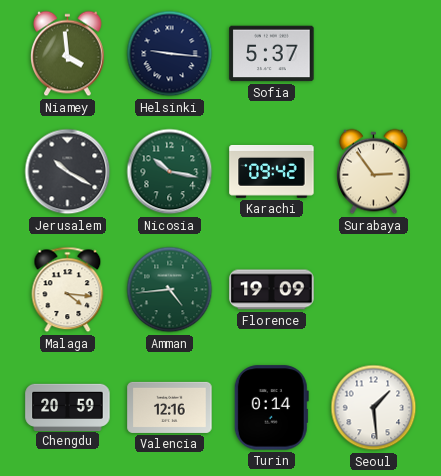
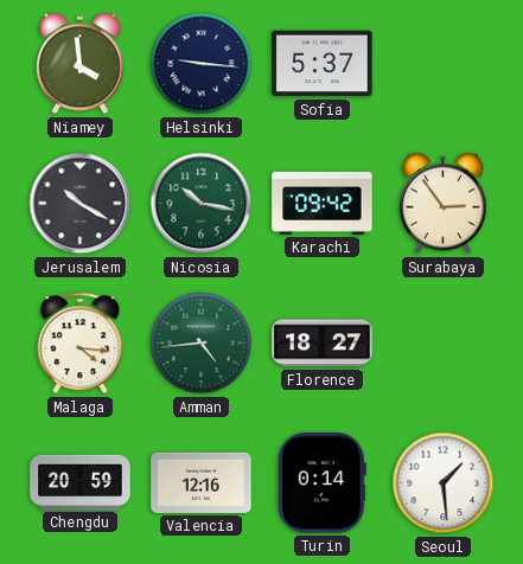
Florence: 19:09 -> 18:27 (323, 344)
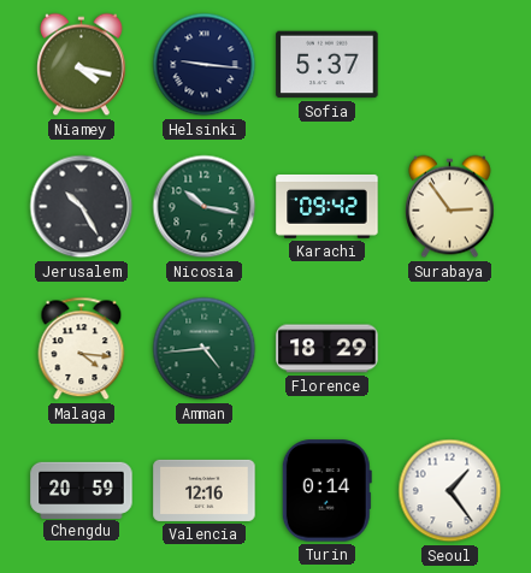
Niamey: 3:59 -> 4:17 (82, 65)
Jerusalem: 10:20 -> 10:25 (82, 207)
Florence: 18:27 -> 18:29 (328, 349)
Seoul: 1:29 -> 1:24 (450, 491)
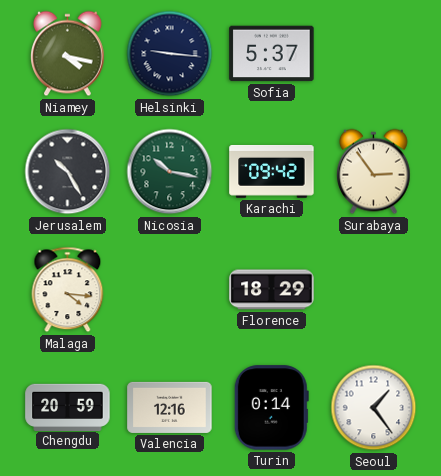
Amman: 4:44 -> none (205, 349)
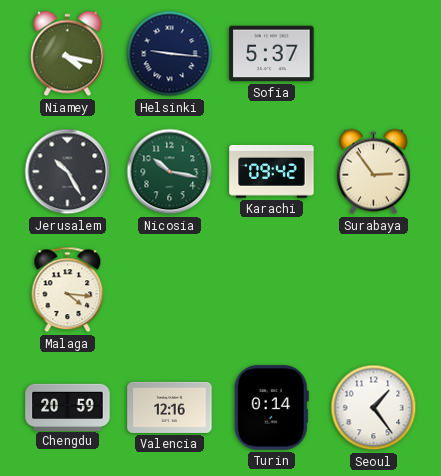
Florence: 18:29 -> none (272, 290)
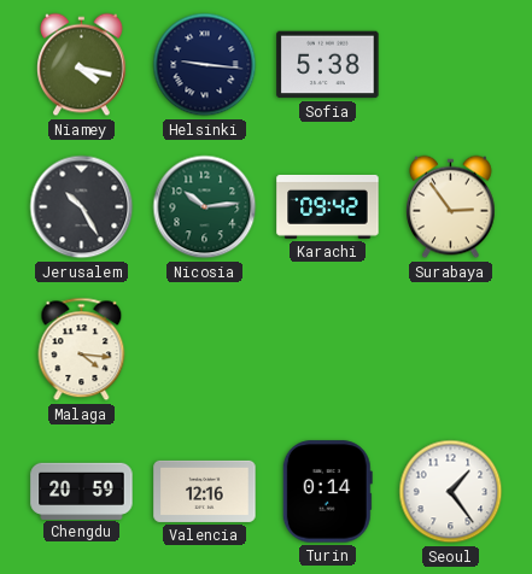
Sofia: 5:37 -> 5:38 (328, 65)
Nicosia: 10:17 -> 10:14 (205, 207)
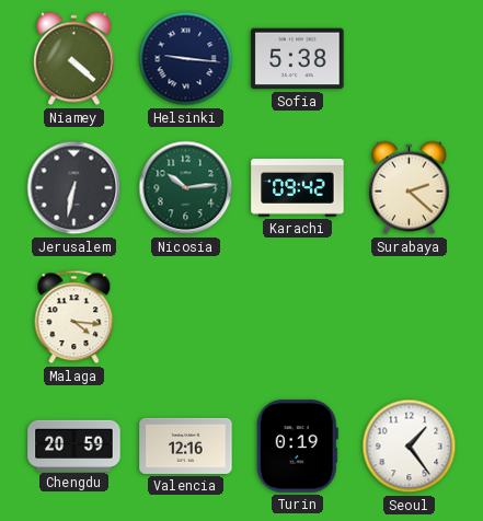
Niamey: 4:17 -> 4:22 (74, 59)
Jerusalem: 10:25 -> 6:32 (74, 188)
Surabaya: 2:54 -> 2:22 (410, 188)
Turin: 0:14 -> 0:19 (297, 447)
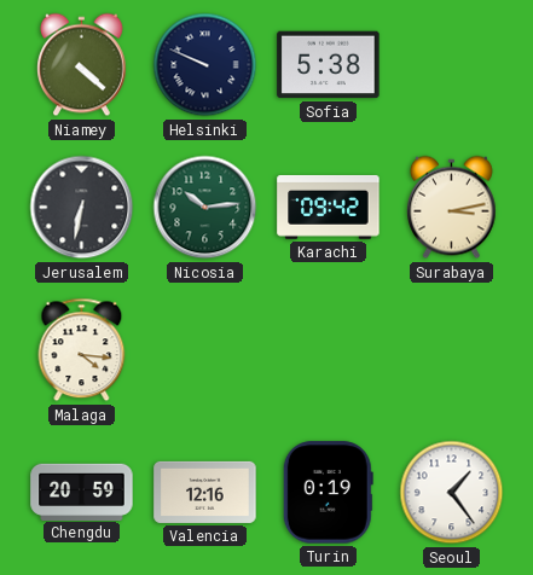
Helsinki: 9:16 -> 9:49 (205, 65)
Surabaya: 2:22 -> 3:13 (452, 208)
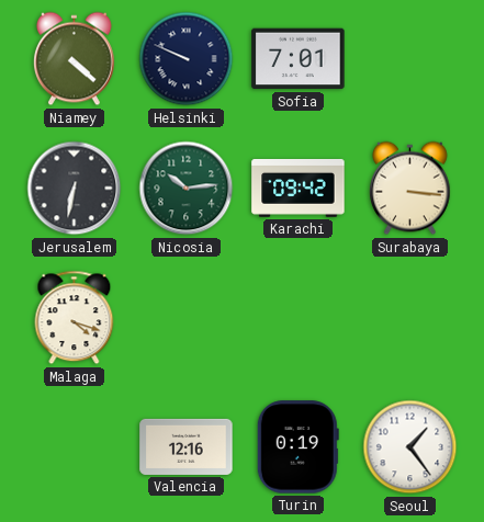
Sofia: 5:38 -> 7:01 (299, 59)
Surabaya: 3:13 -> 3:16 (410, 189)
Malaga: 4:16 -> 4:18 (75, 318)
Chengdu: 20:59 -> none (82, 492)
